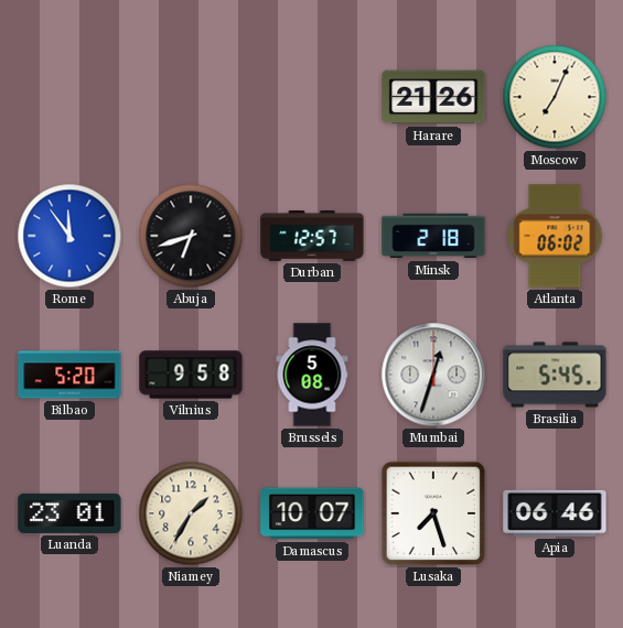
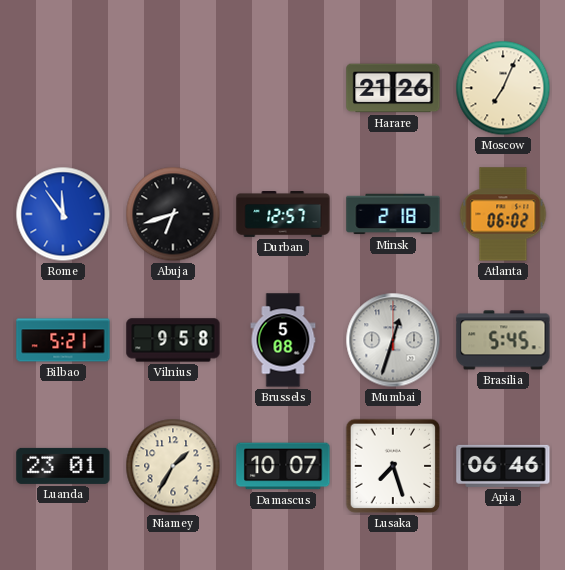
Bilbao: 5:20 -> 5:21 (63, 340)
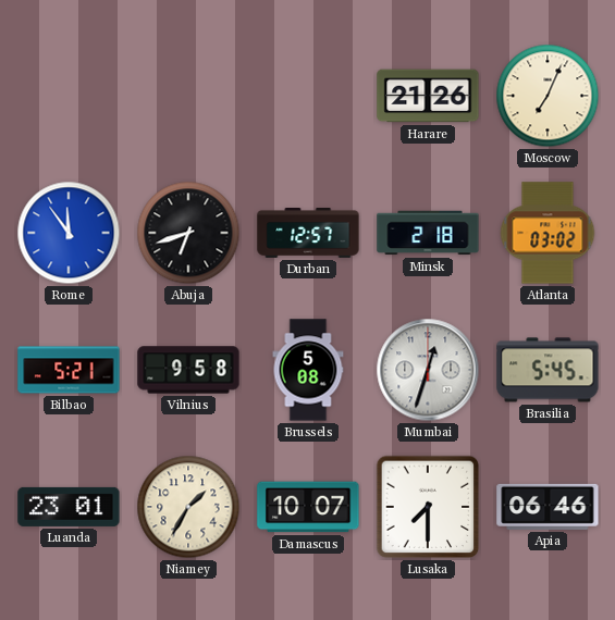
Atlanta: 06:02 -> 03:02 (548, 233)
Lusaka: 7:27 -> 7:30 (428, 507)
